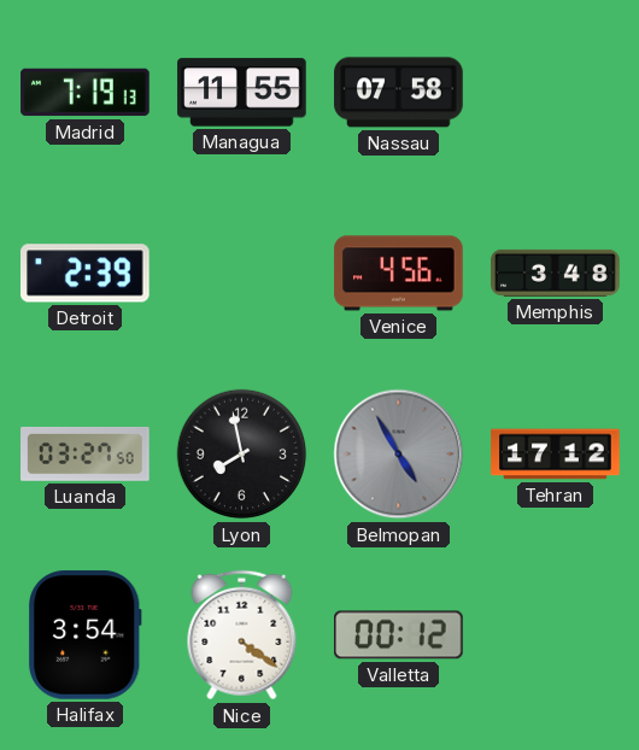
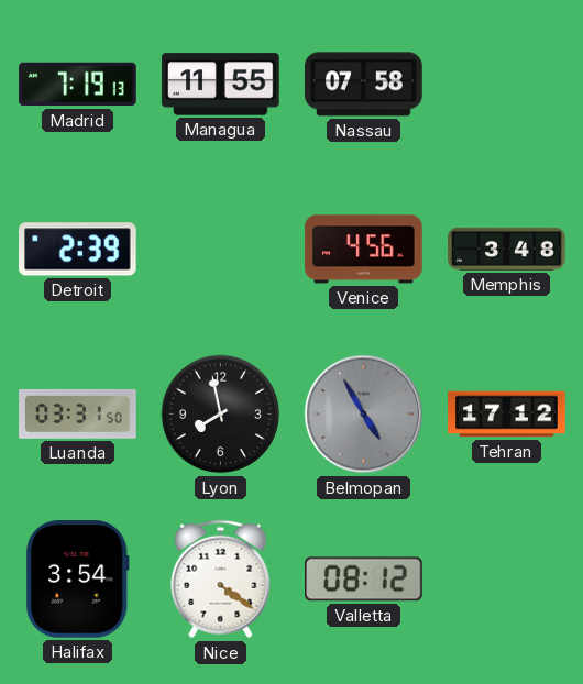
Luanda: 03:27 -> 03:31 (78, 413)
Valletta: 00:12 -> 08:12 (364, 580)
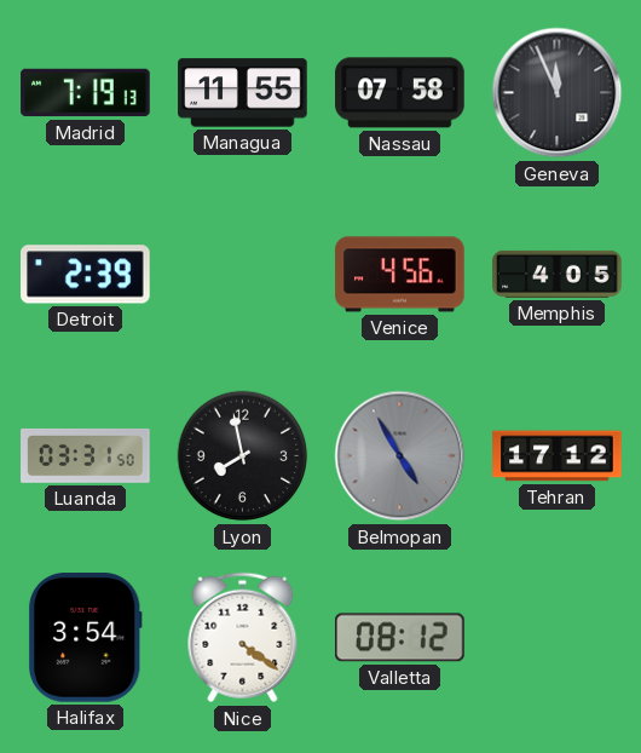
Geneva: none -> 11:56 (558, 93)
Memphis: 3:48 -> 4:05 (558, 274)
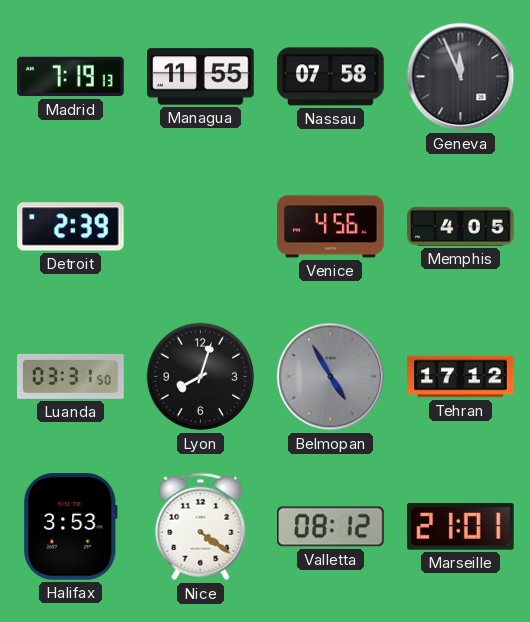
Lyon: 7:58 -> 8:03 (201, 377)
Halifax: 3:54 -> 3:53 (70, 527)
Marseille: none -> 21:01 (461, 527)
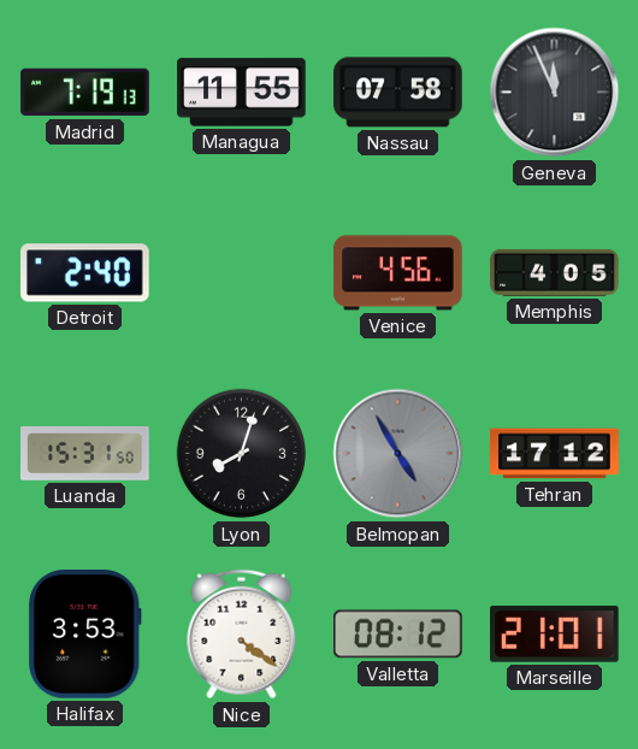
Detroit: 2:39 -> 2:40 (85, 273)
Luanda: 03:31 -> 15:31 (85, 453)
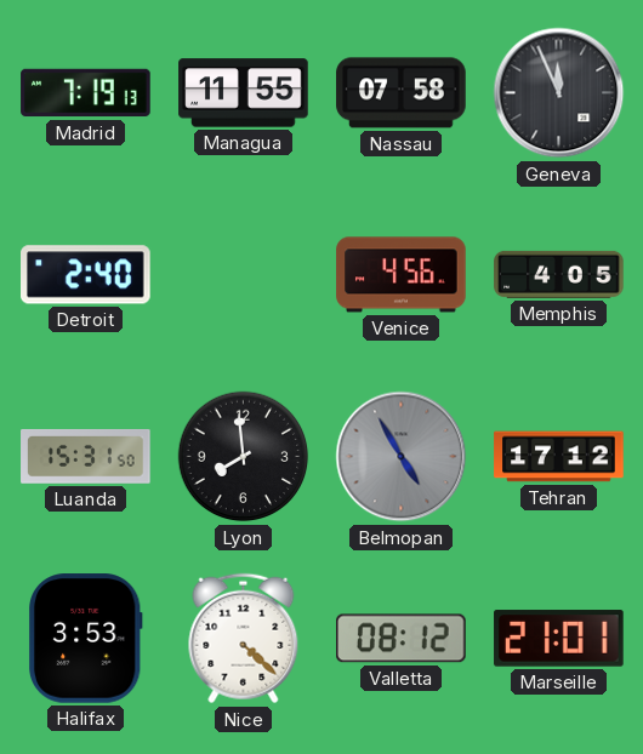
Lyon: 8:03 -> 7:59 (244, 457)
Nice: 4:21 -> 4:22 (244, 639)
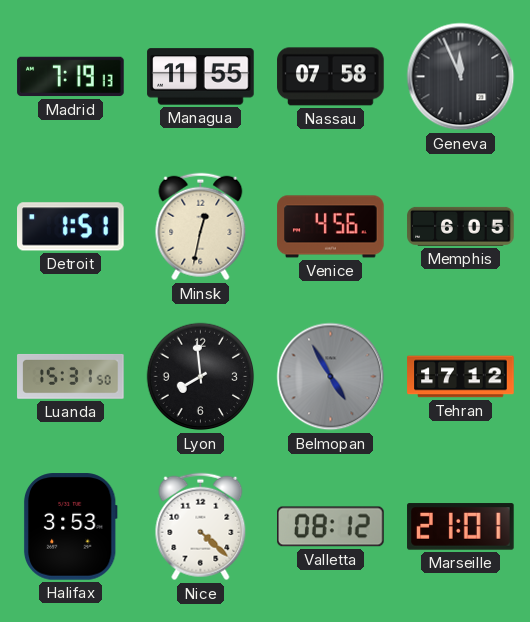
Detroit: 2:40 -> 1:51 (71, 227)
Minsk: none -> 12:32 (201, 227)
Memphis: 4:05 -> 6:05 (461, 226)
